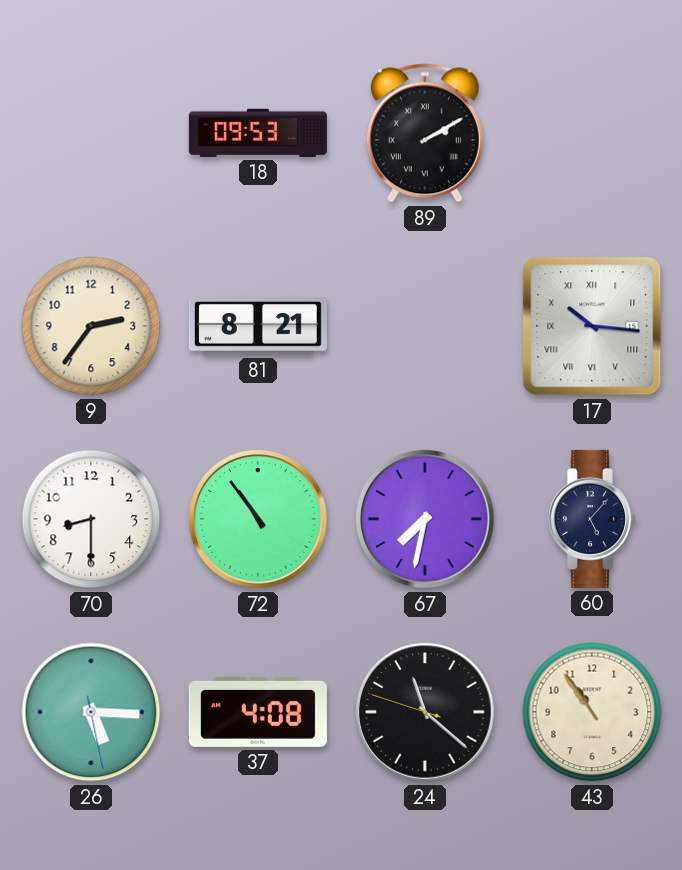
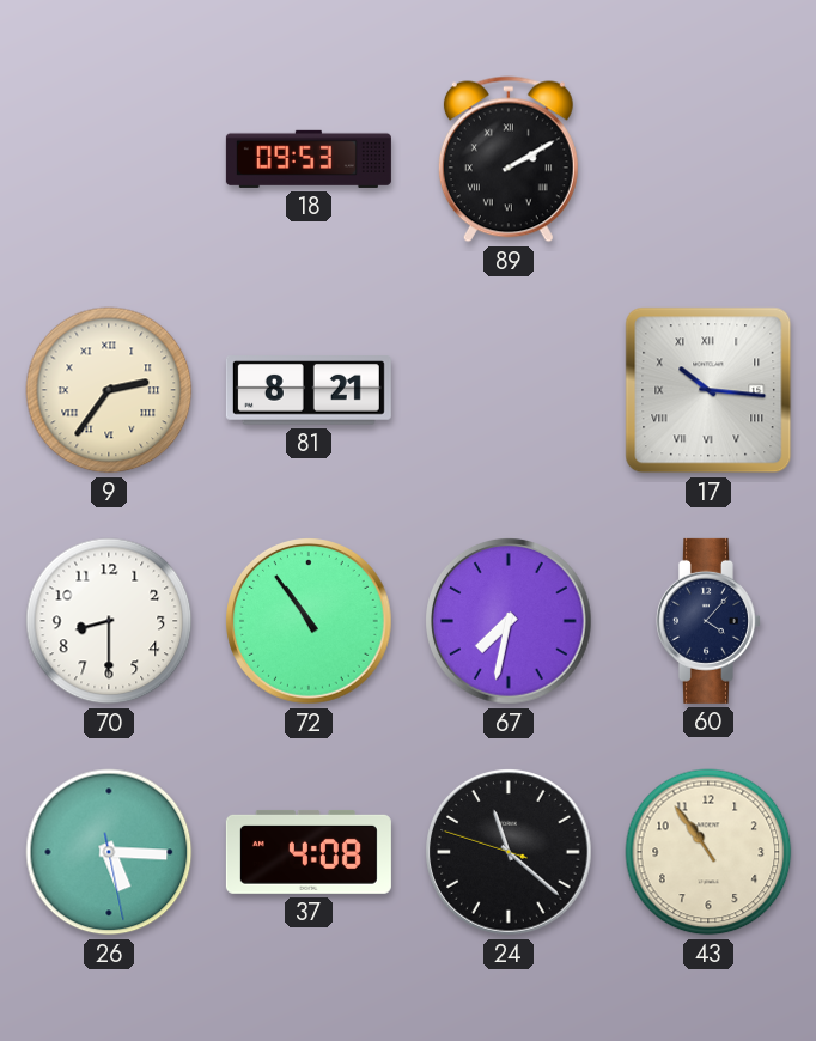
9 numerals: Arabic -> Roman (109, 390)
60: 5:07 -> 4:07 (710, 621)
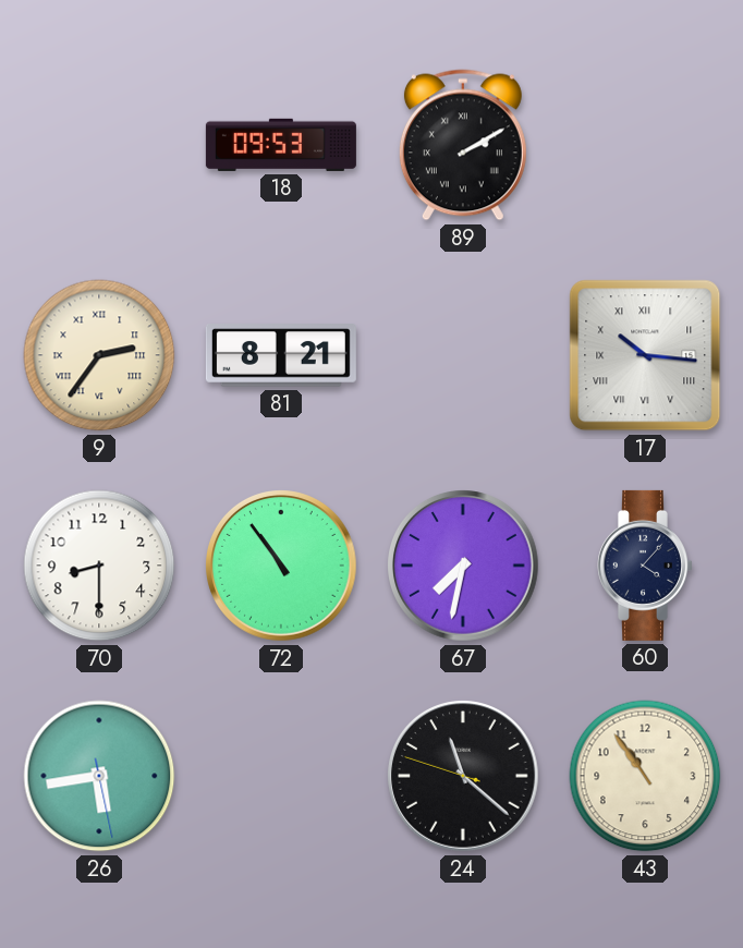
26: 5:15 -> 5:43 (99, 776)
37: 4:08 -> none (309, 852)
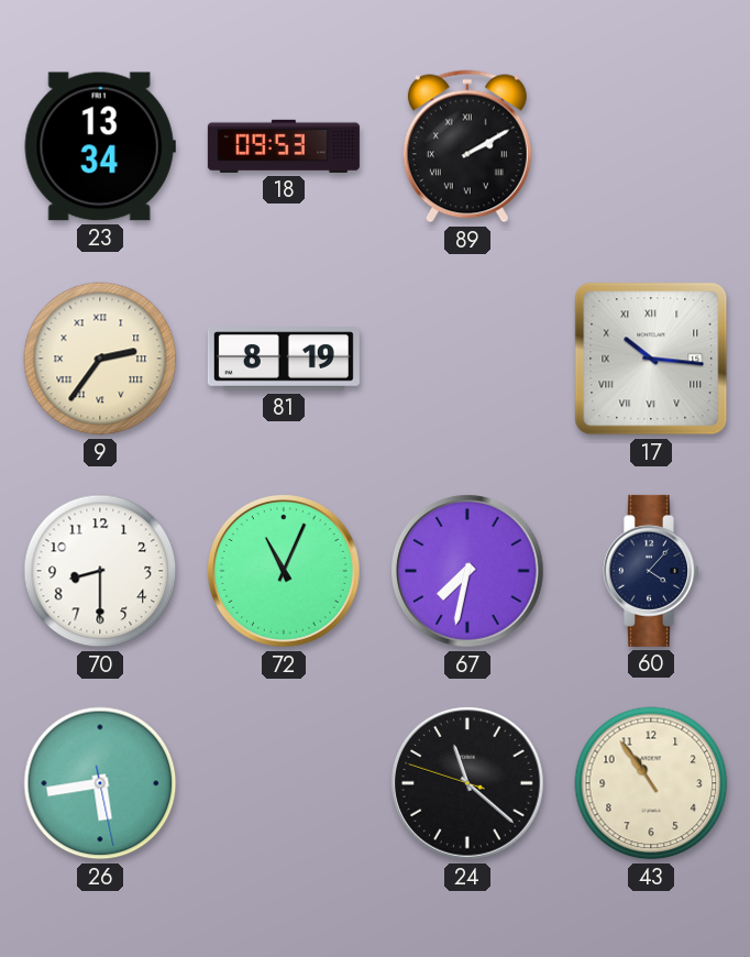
23: none -> 13:34 (100, 146)
81: 8:21 -> 8:19 (284, 359)
72: 10:54 -> 11:04 (285, 572)
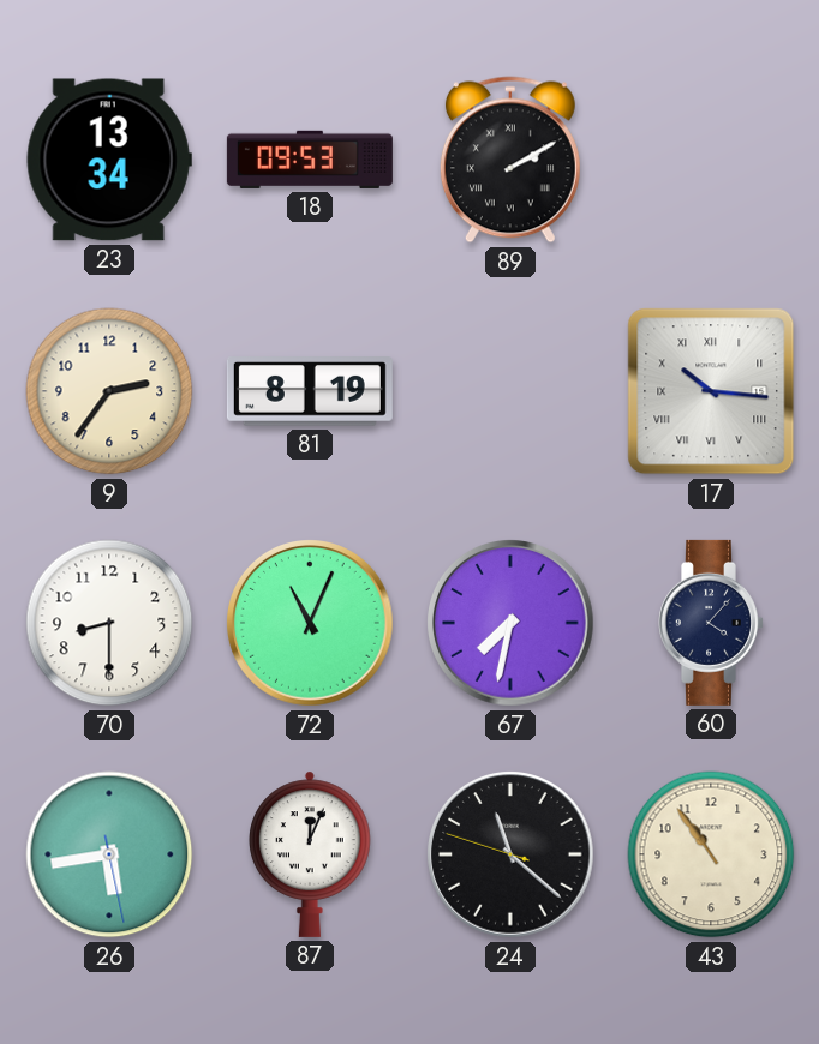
9 numerals: Roman -> Arabic (109, 391)
87: none -> 12:04 (311, 854)
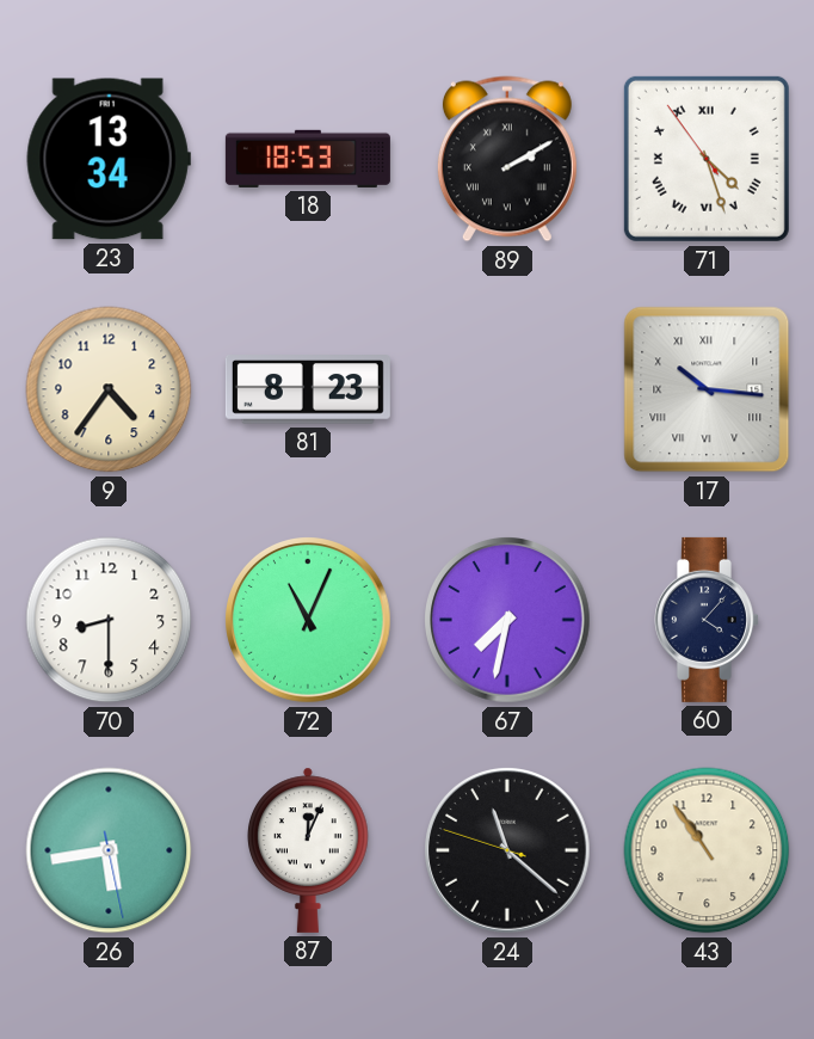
18: 09:53 -> 18:53 (308, 159)
71: none -> 4:26 (707, 159)
9: 2:36 -> 4:36 (109, 389)
81: 8:19 -> 8:23 (308, 389)
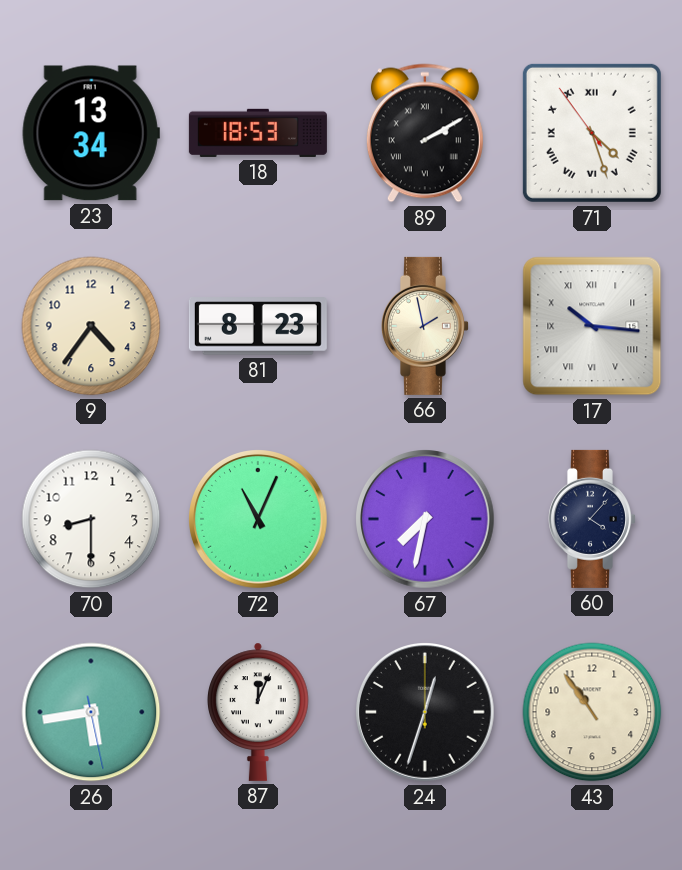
66: none -> 1:58 (426, 326)
24: 11:21 -> 12:33 (426, 713)
